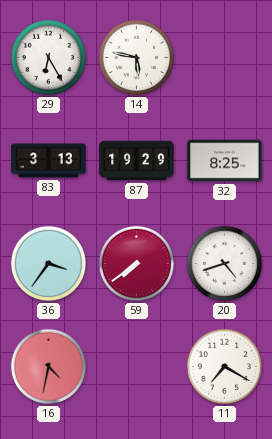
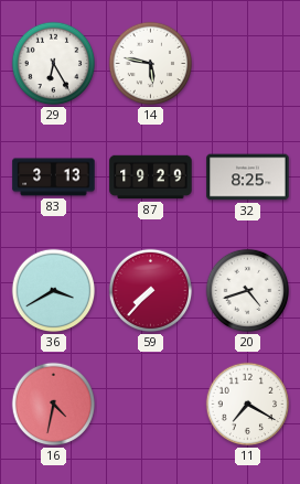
36: 3:36 -> 3:40 (54, 291)
59: 7:39 -> 7:37 (151, 291)
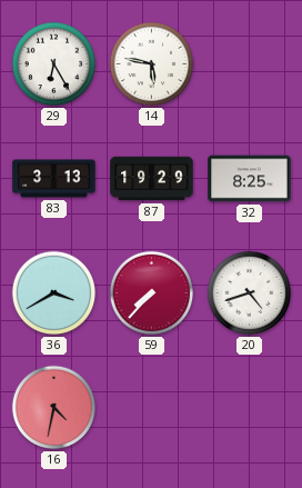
11: 7:20 -> none (248, 405)
